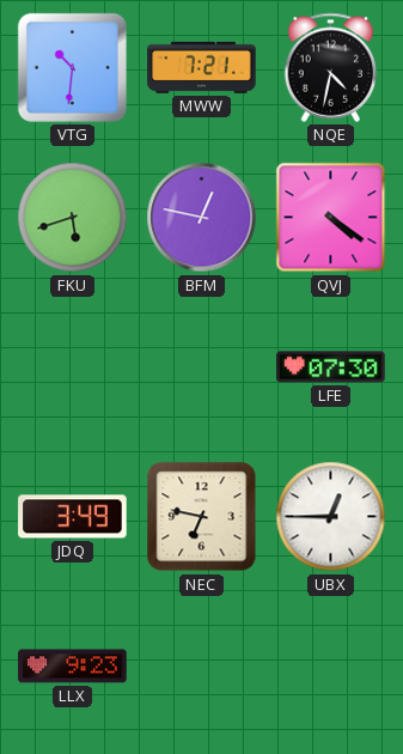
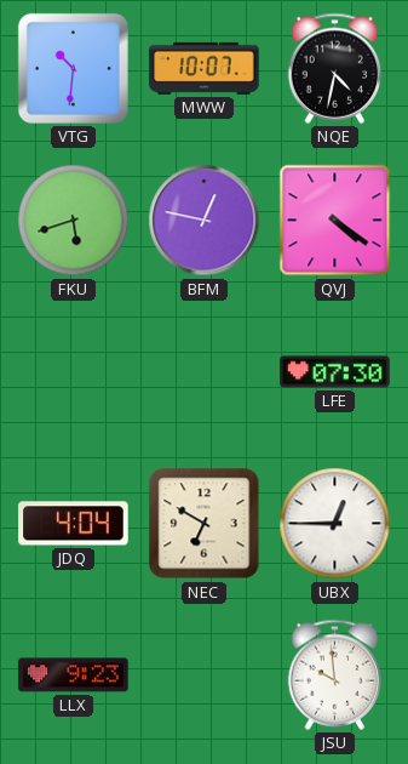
MWW: 7:21 -> 10:07 (205, 68)
JDQ: 3:49 -> 4:04 (74, 524)
NEC: 6:47 -> 6:50 (205, 524)
JSU: none -> 9:59 (335, 674)
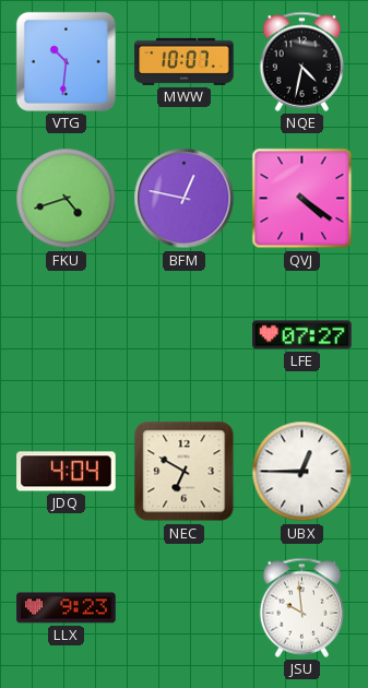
FKU: 5:42 -> 4:42 (67, 199)
LFE: 07:30 -> 07:27 (302, 335)
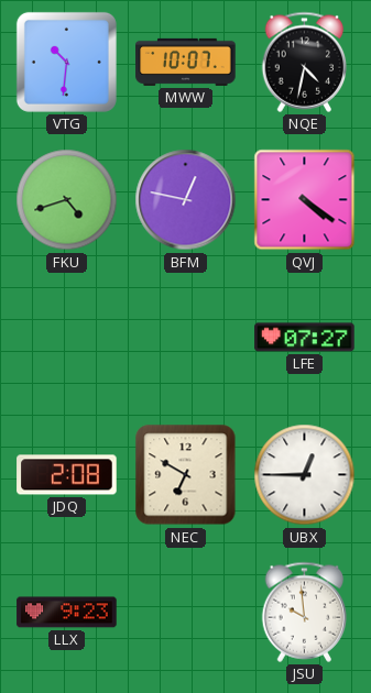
JDQ: 4:04 -> 2:08 (67, 475)
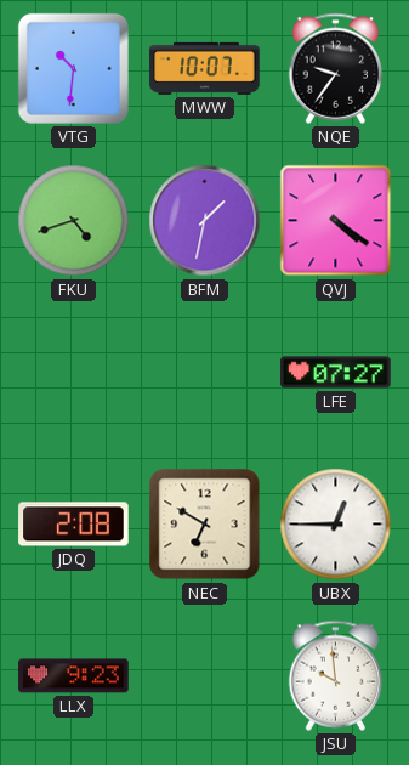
NQE: 4:32 -> 9:36 (336, 68)
BFM: 12:47 -> 1:32 (205, 221)
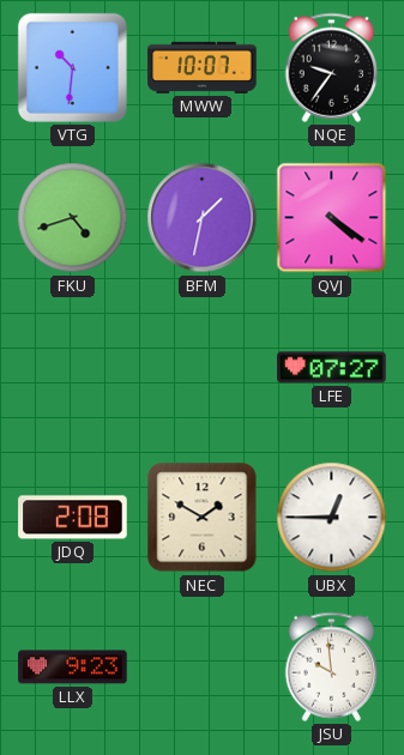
NEC: 6:50 -> 1:50 (203, 518)
